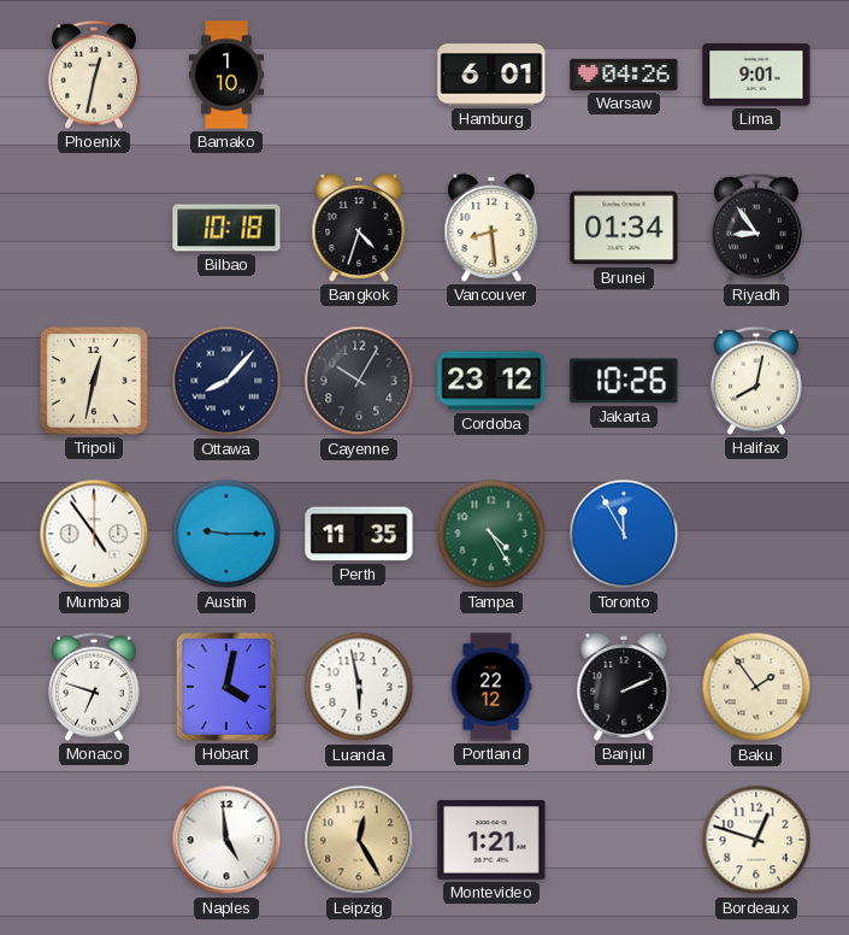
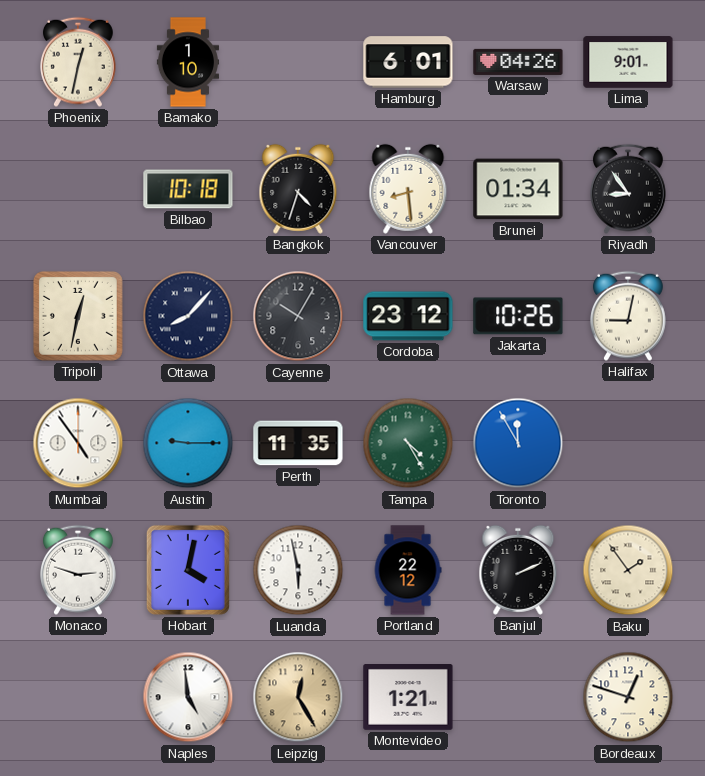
Halifax: 8:02 -> 9:02 (629, 316)
Monaco: 6:48 -> 2:48 (79, 570)
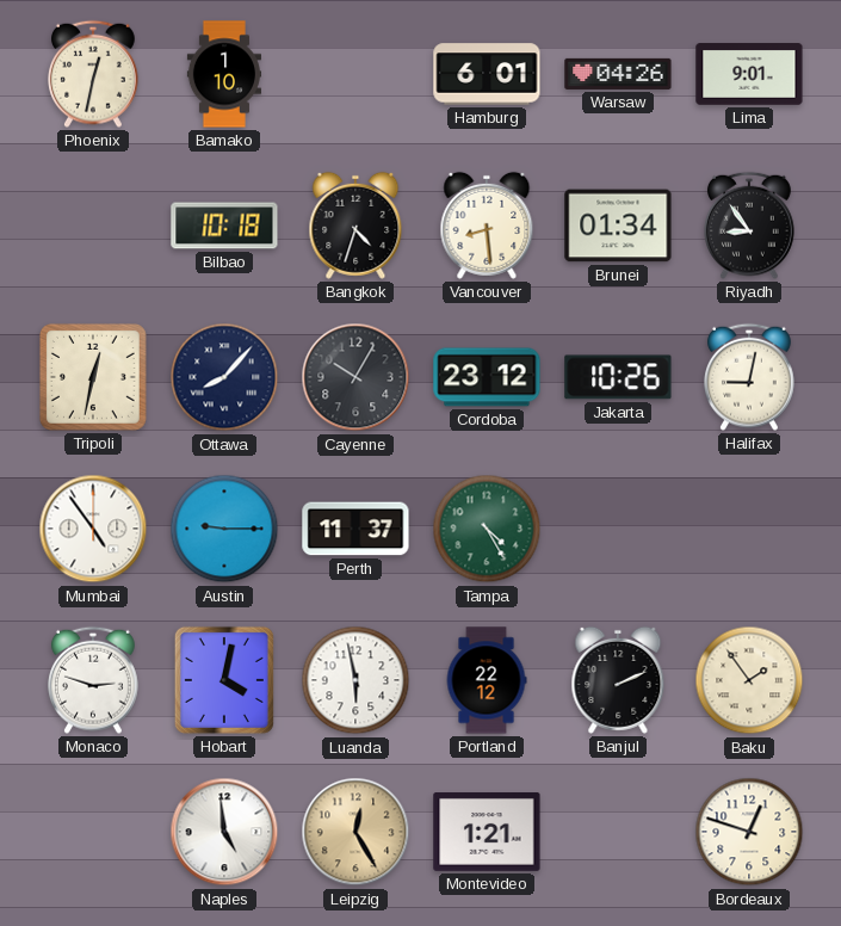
Perth: 11:35 -> 11:37 (355, 529)
Toronto: 11:55 -> none (518, 443)
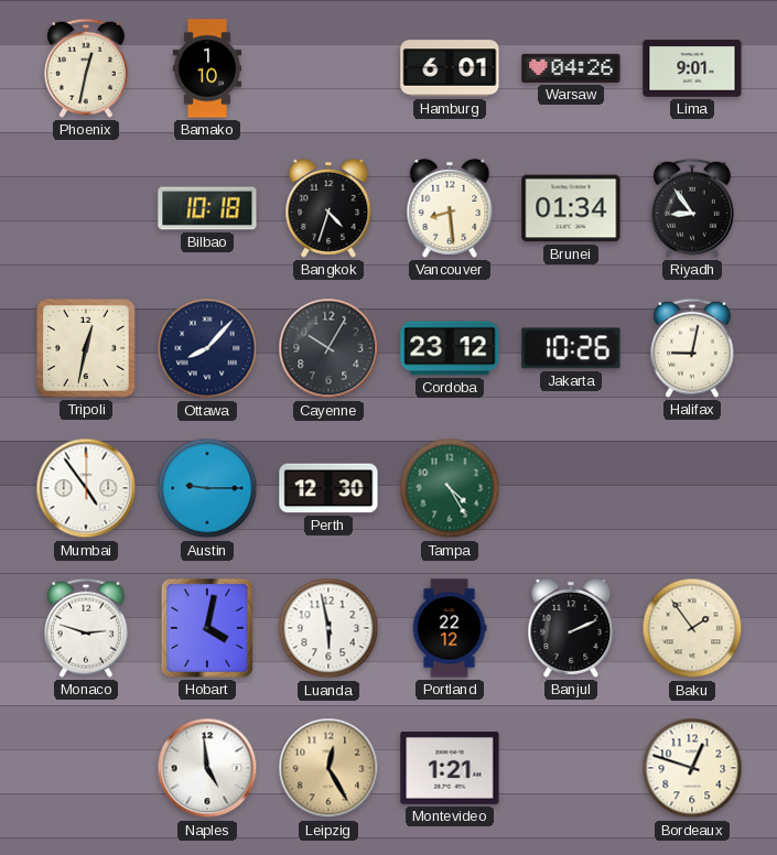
Perth: 11:37 -> 12:30 (328, 488)
